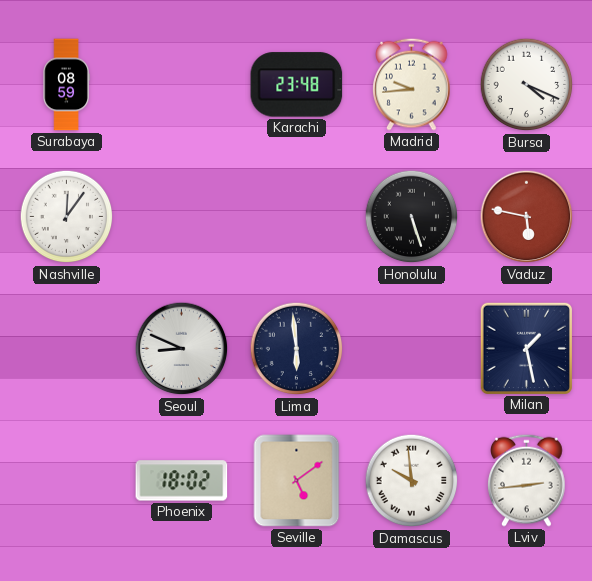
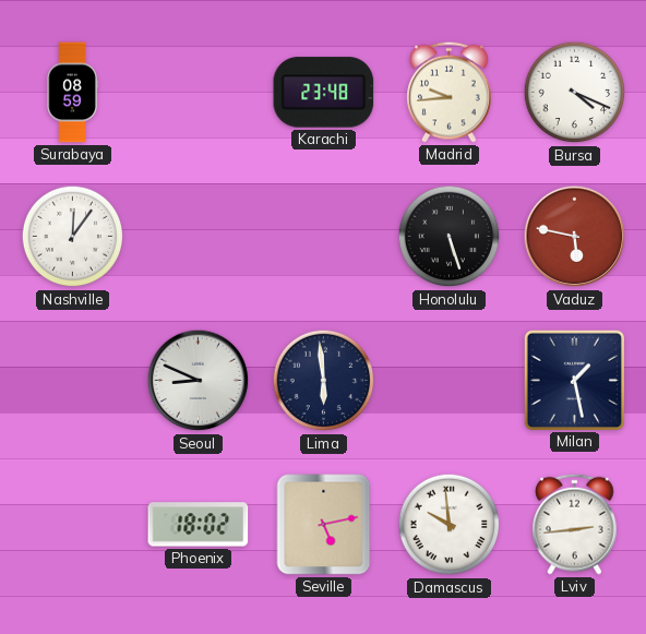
Seville: 5:09 -> 5:13 (324, 525)
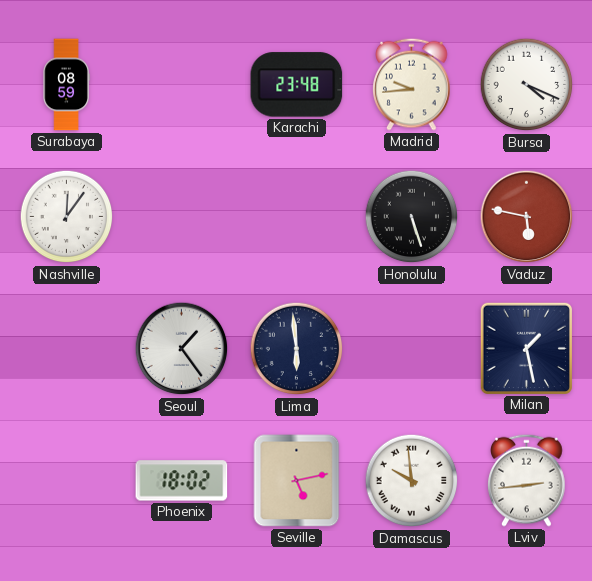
Seoul: 8:49 -> 1:24 (182, 349)
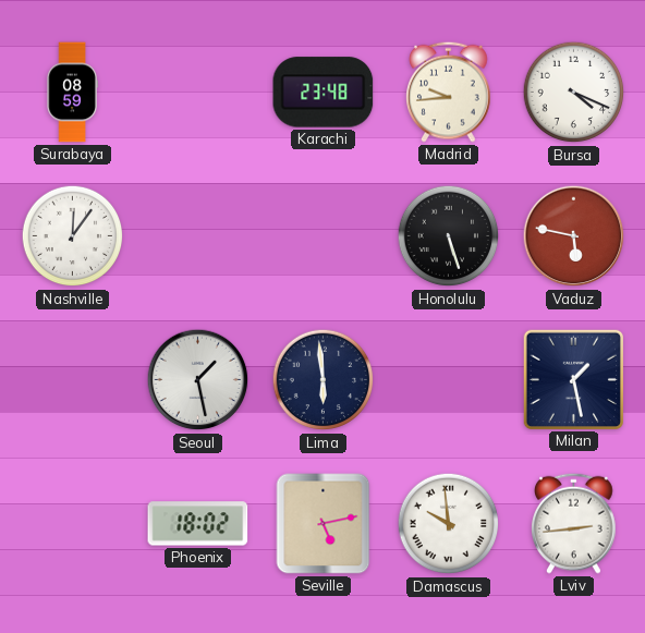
Seoul: 1:24 -> 1:28 (198, 380)
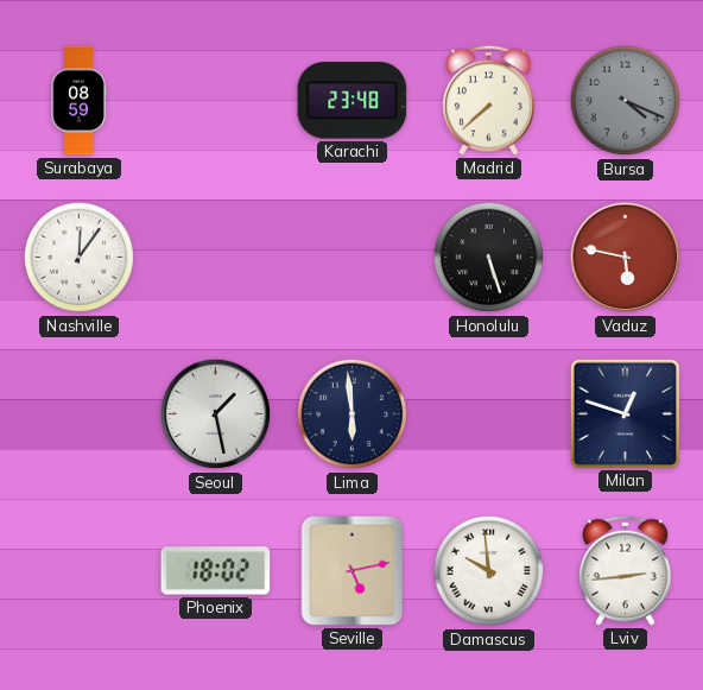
Madrid: 9:44 -> 7:38 (489, 100)
Bursa dial: white -> grey (626, 101)
Milan: 1:28 -> 12:48 (625, 413)
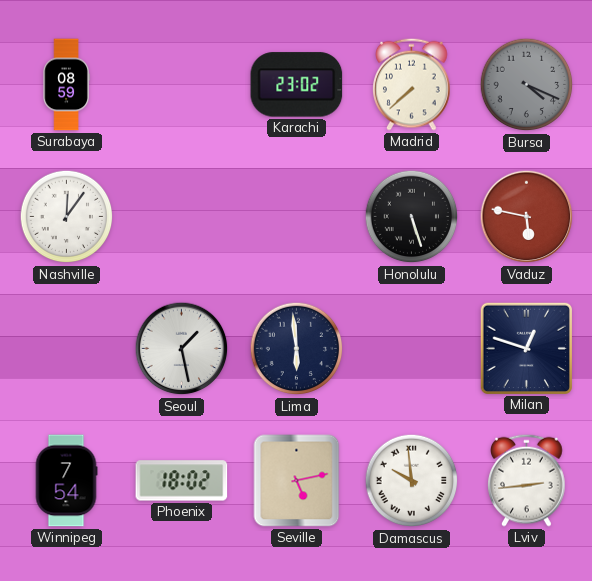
Karachi: 23:48 -> 23:02 (297, 85)
Winnipeg: none -> 7:54 (66, 481)
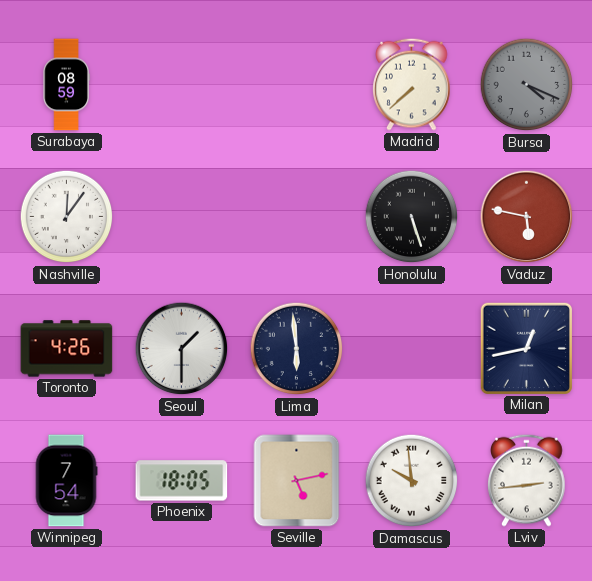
Karachi: 23:02 -> none (297, 85)
Toronto: none -> 4:26 (67, 349)
Seoul: 1:28 -> 1:30 (182, 349)
Milan: 12:48 -> 12:43 (526, 348)
Phoenix: 18:02 -> 18:05 (182, 481)
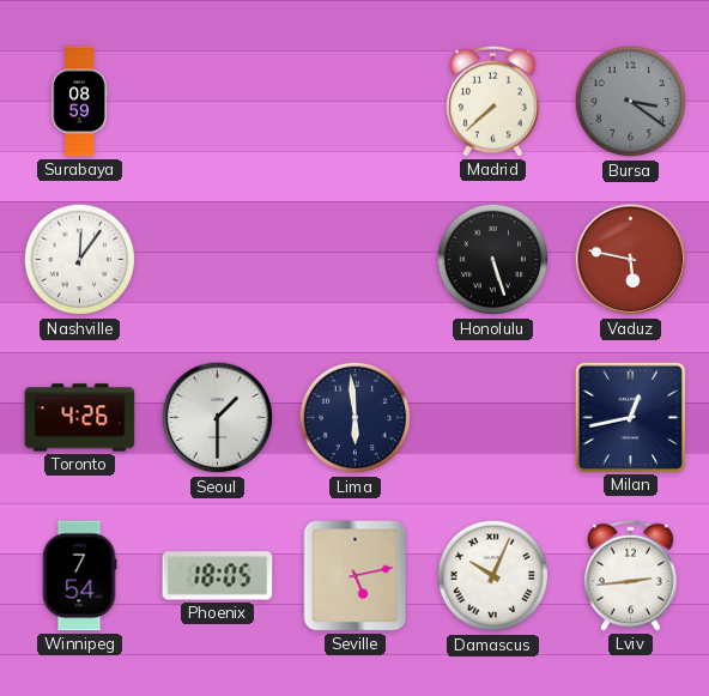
Bursa: 4:19 -> 3:21 (631, 102)
Damascus: 9:59 -> 10:04 (493, 576)
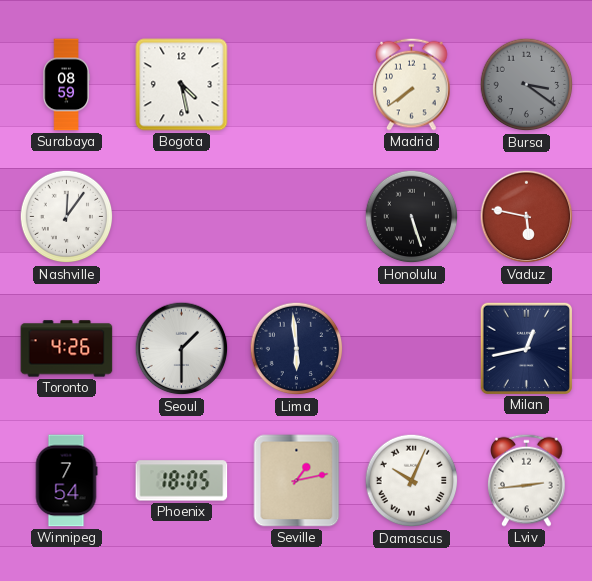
Bogota: none -> 4:28 (182, 85)
Madrid: 7:38 -> 7:39 (412, 84)
Seville: 5:13 -> 1:13 (297, 481)
